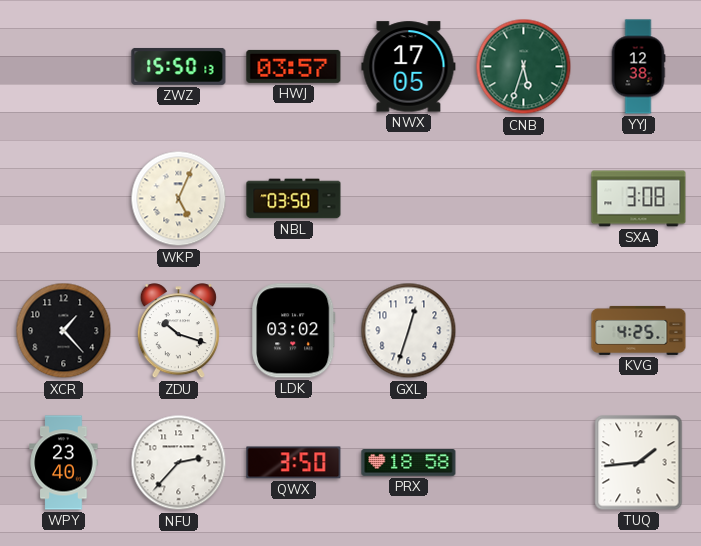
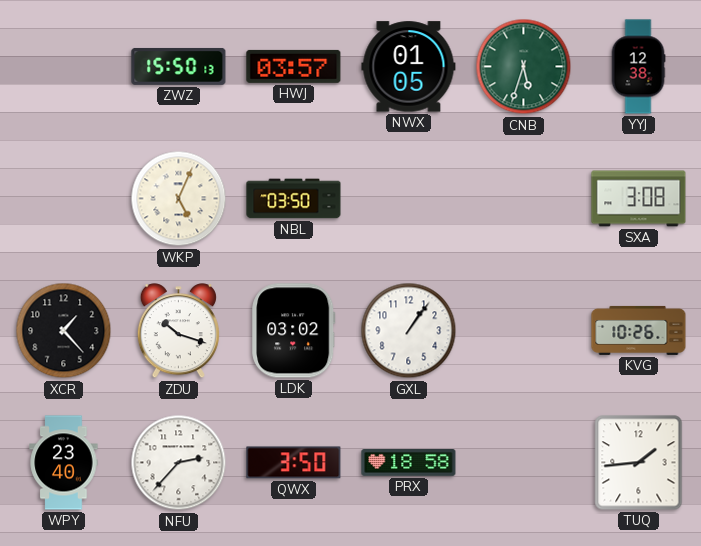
NWX: 17:05 -> 01:05 (409, 67)
GXL: 12:33 -> 1:06 (409, 331)
KVG: 4:25 -> 10:26 (639, 330)
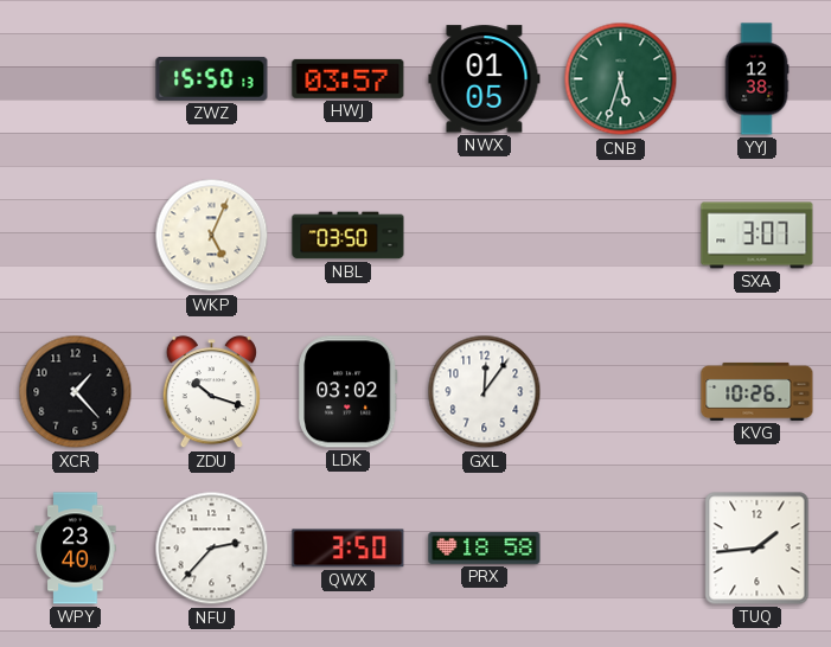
SXA: 3:08 -> 3:07 (758, 236)
GXL: 1:06 -> 12:06 (485, 392)
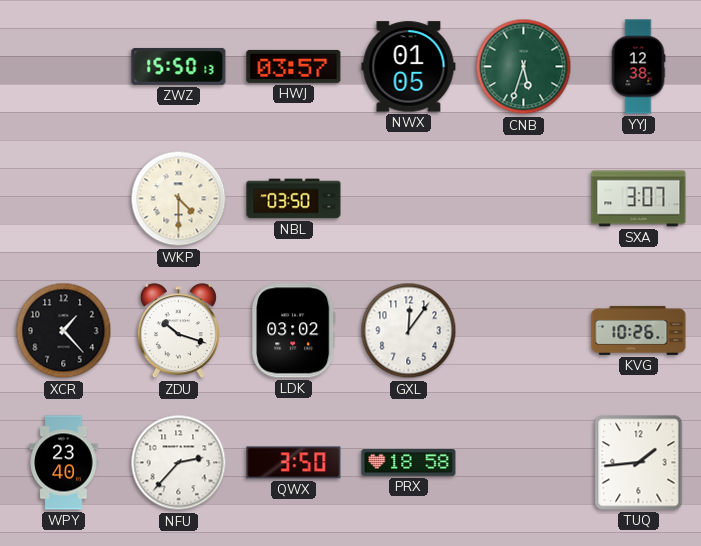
WKP: 5:04 -> 4:30 (179, 199)
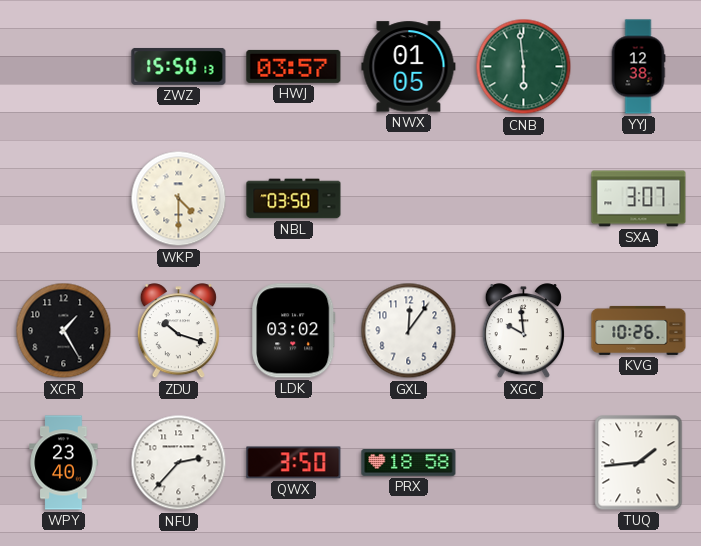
CNB: 5:33 -> 5:59 (524, 67)
XCR: 1:23 -> 1:25 (64, 331)
XGC: none -> 9:59 (523, 331)
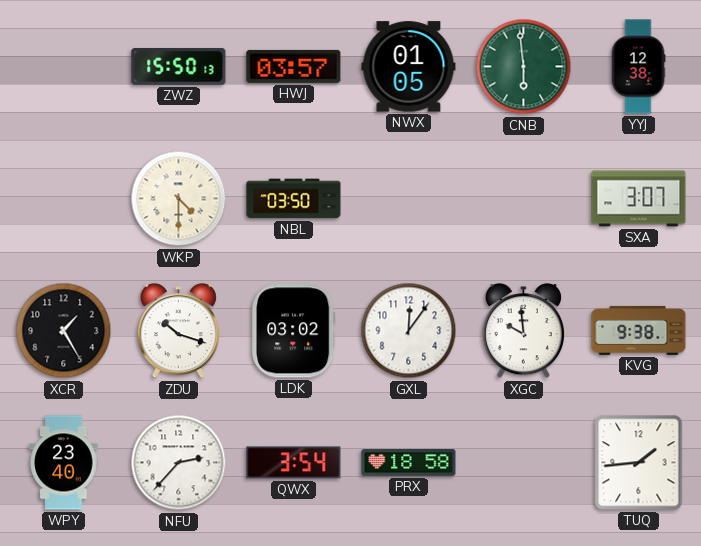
KVG: 10:26 -> 9:38 (639, 330)
QWX: 3:50 -> 3:54 (294, 463)
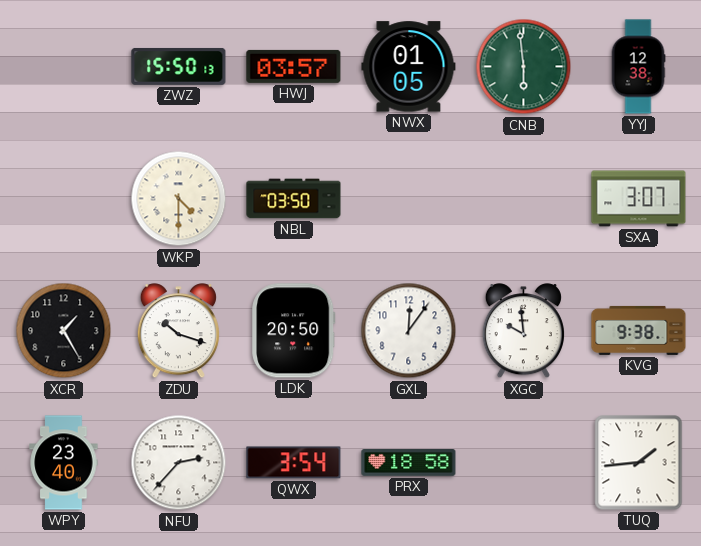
LDK: 03:02 -> 20:50 (294, 331)
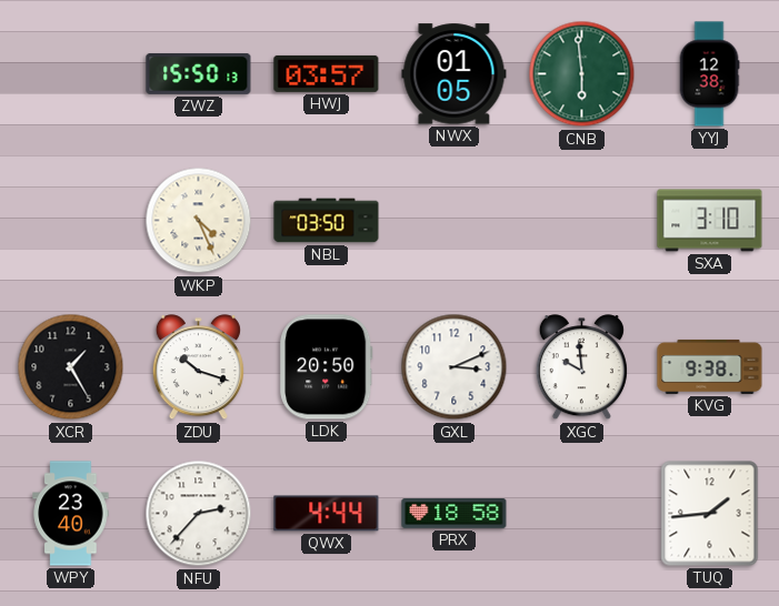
WKP: 4:30 -> 4:26 (199, 221)
SXA: 3:07 -> 3:10 (710, 221)
GXL: 12:06 -> 3:11 (455, 367)
QWX: 3:54 -> 4:44 (327, 514)
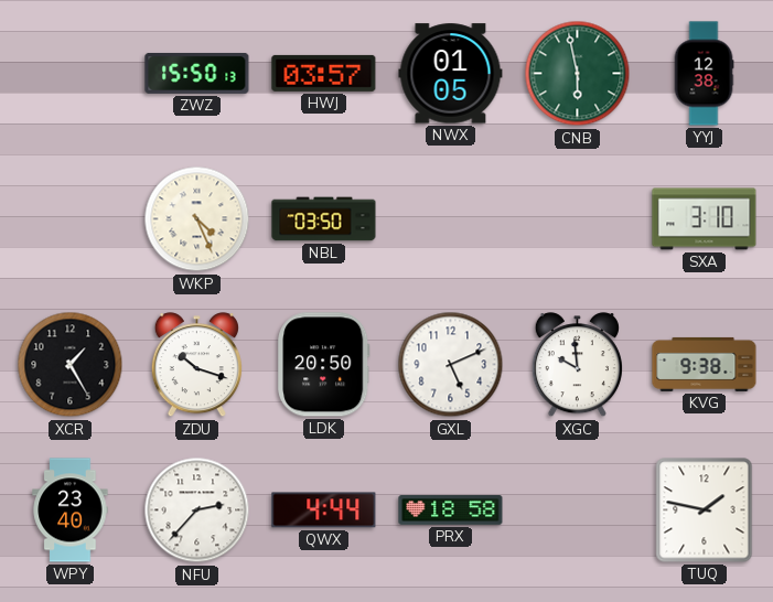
CNB: 5:59 -> 5:58 (578, 74)
GXL: 3:11 -> 5:11 (451, 365)
TUQ: 1:44 -> 1:47 (705, 510)
